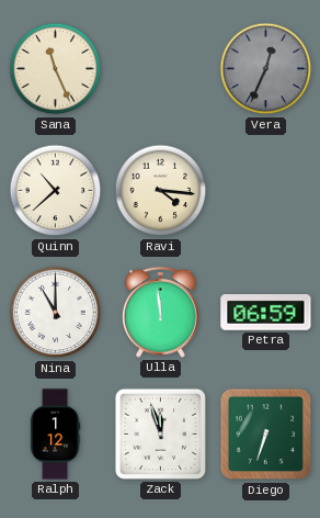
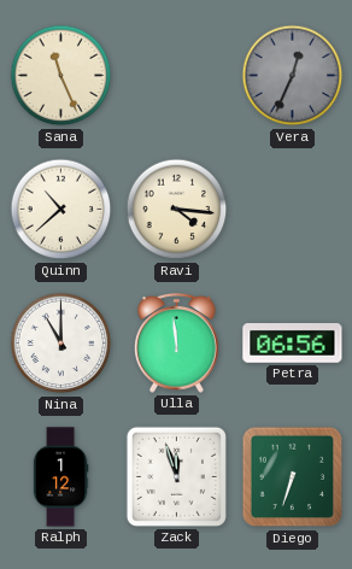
Petra: 06:59 -> 06:56 (293, 344)
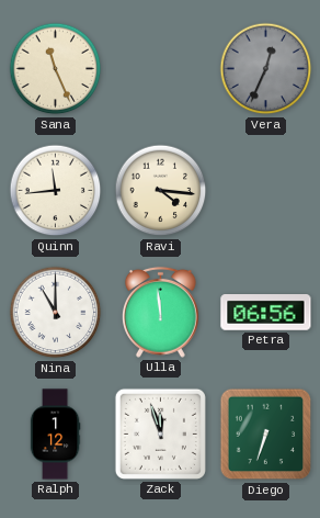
Quinn: 10:38 -> 11:44 (56, 191)
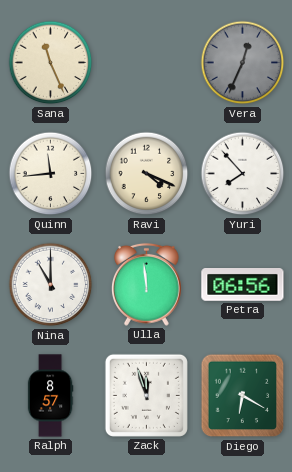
Ravi: 4:16 -> 4:19 (147, 174)
Yuri: none -> 7:53 (243, 174)
Ralph: 1:12 -> 8:57 (50, 396)
Diego: 6:33 -> 6:20 (243, 396)
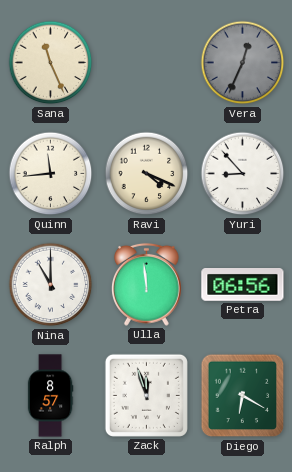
Yuri: 7:53 -> 8:53 (243, 174)
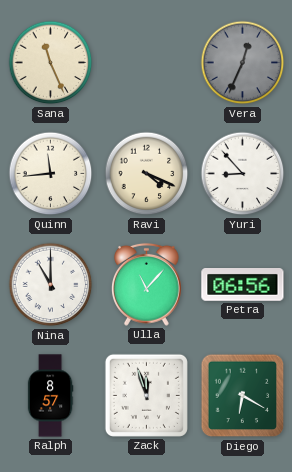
Ulla: 11:59 -> 11:07 (147, 284)
